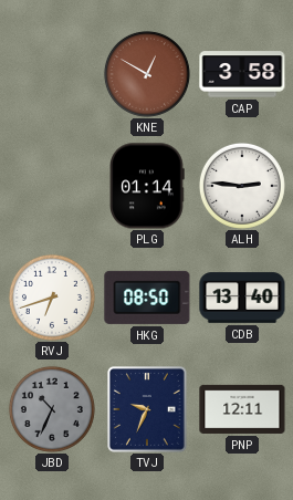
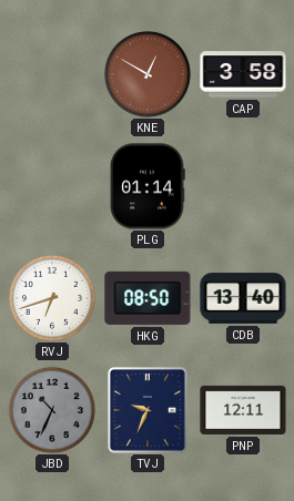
ALH: 2:46 -> none (242, 186)
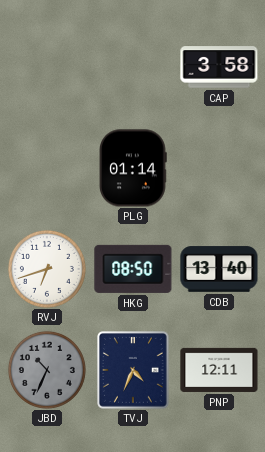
KNE: 12:50 -> none (148, 74)
TVJ: 9:34 -> 4:34 (134, 371)
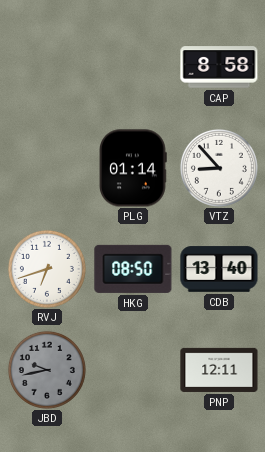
CAP: 3:58 -> 8:58 (219, 67)
VTZ: none -> 8:53 (219, 168)
JBD: 10:34 -> 9:43 (47, 370)
TVJ: 4:34 -> none (134, 371)
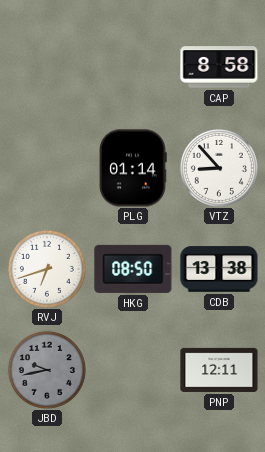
CDB: 13:40 -> 13:38 (219, 269)
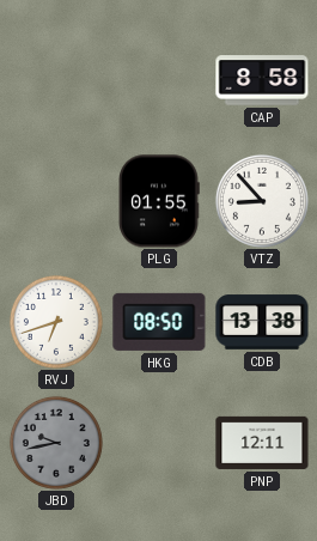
PLG: 01:14 -> 01:55 (159, 201)
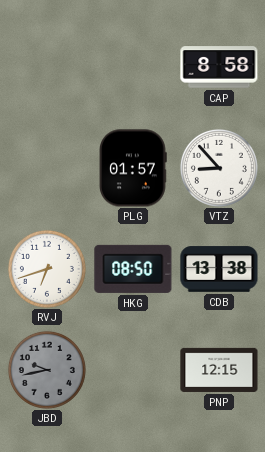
PLG: 01:55 -> 01:57 (133, 168)
PNP: 12:11 -> 12:15 (219, 370)
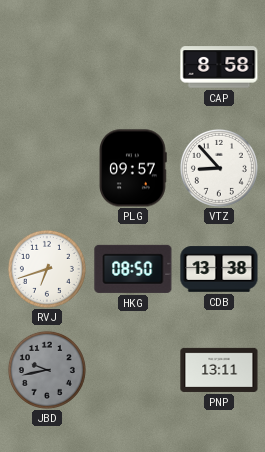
PLG: 01:57 -> 09:57 (133, 168)
PNP: 12:15 -> 13:11 (219, 370)
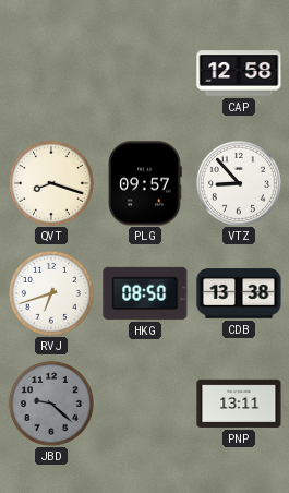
CAP: 8:58 -> 12:58 (239, 73)
QVT: none -> 8:18 (51, 183)
JBD: 9:43 -> 9:22 (51, 404)
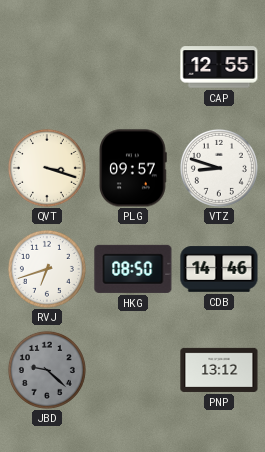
CAP: 12:58 -> 12:55 (219, 67)
QVT: 8:18 -> 3:18 (47, 168)
VTZ: 8:53 -> 8:48 (219, 168)
CDB: 13:38 -> 14:46 (219, 269)
PNP: 13:11 -> 13:12 (219, 370)
